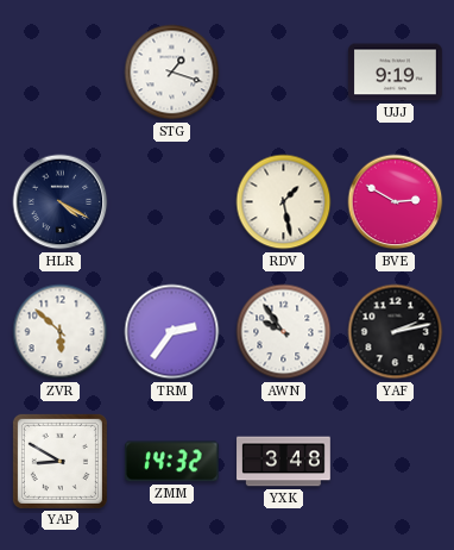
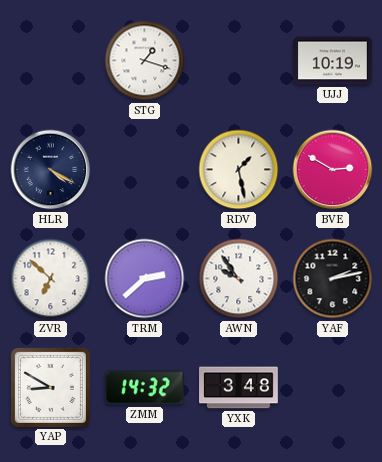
UJJ: 9:19 -> 10:19 (333, 61)
ZVR: 5:52 -> 6:52 (51, 279)
TRM: 2:36 -> 2:38 (145, 279)
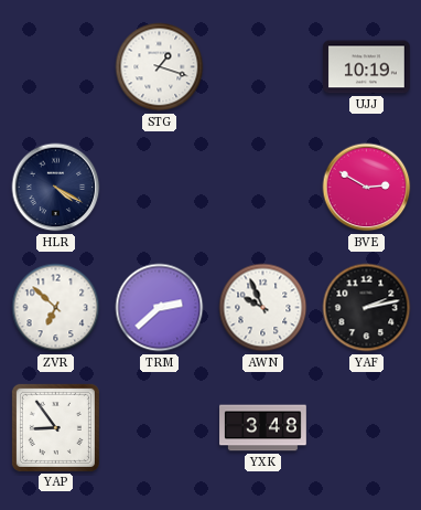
RDV: 1:28 -> none (239, 170)
AWN: 9:54 -> 9:56 (263, 308)
YAP: 8:50 -> 8:54 (55, 427)
ZMM: 14:32 -> none (144, 388)
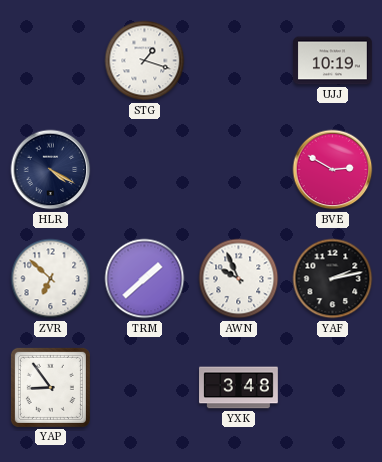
TRM: 2:38 -> 1:38 (145, 279)
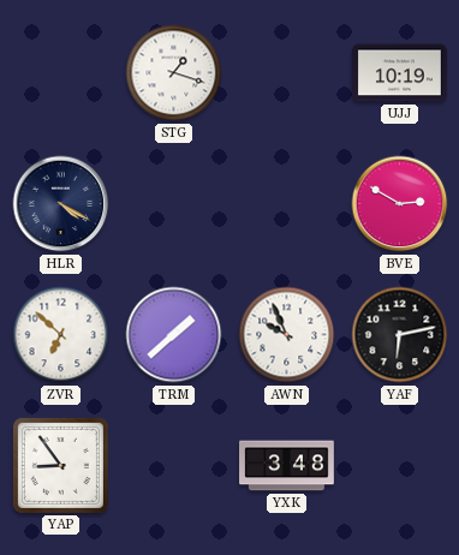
YAF: 2:13 -> 6:13 (400, 335)
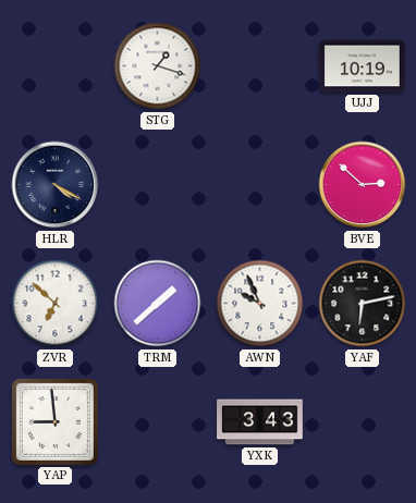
BVE: 2:50 -> 2:52 (363, 185)
YAP: 8:54 -> 8:59 (54, 421)
YXK: 3:48 -> 3:43 (260, 422)
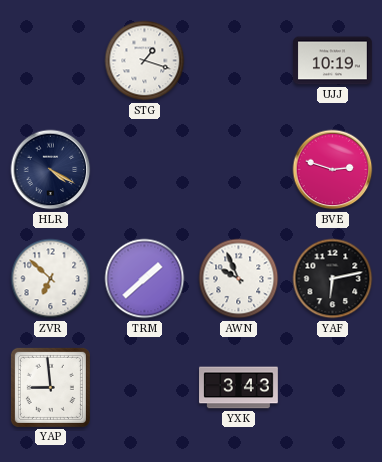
BVE: 2:52 -> 2:48 (333, 170)
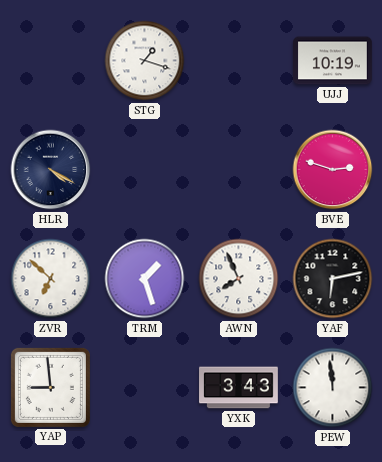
TRM: 1:38 -> 1:27 (145, 279)
AWN: 9:56 -> 7:56 (239, 279)
PEW: none -> 11:59 (333, 388)
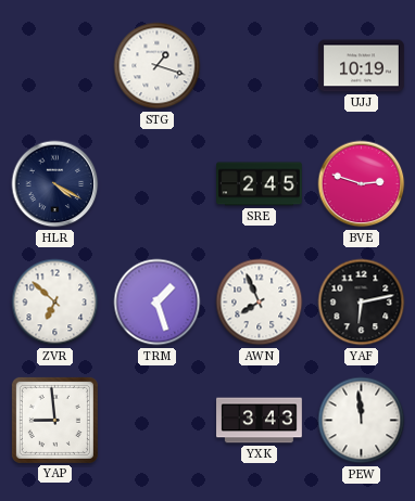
SRE: none -> 2:45 (260, 184)
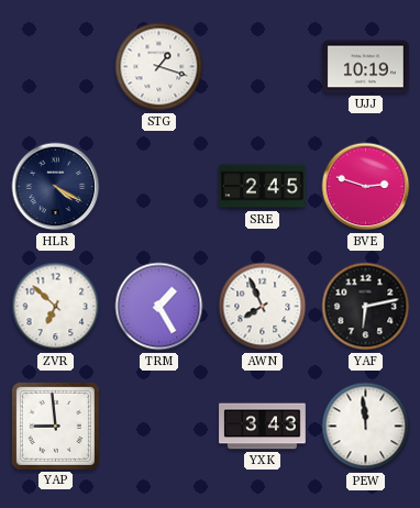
TRM: 1:27 -> 1:25 (159, 307)
